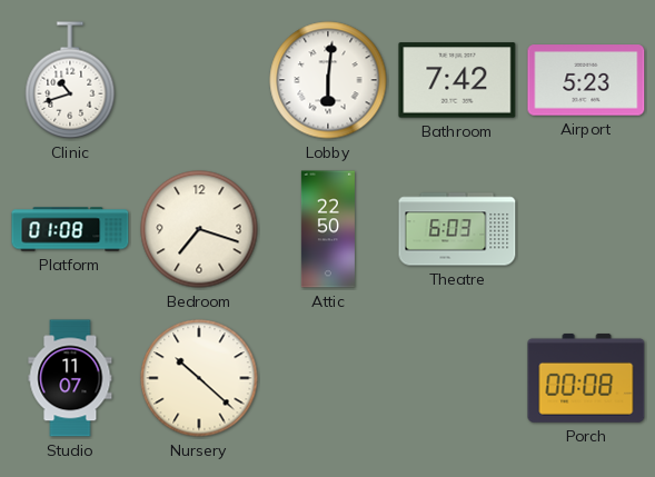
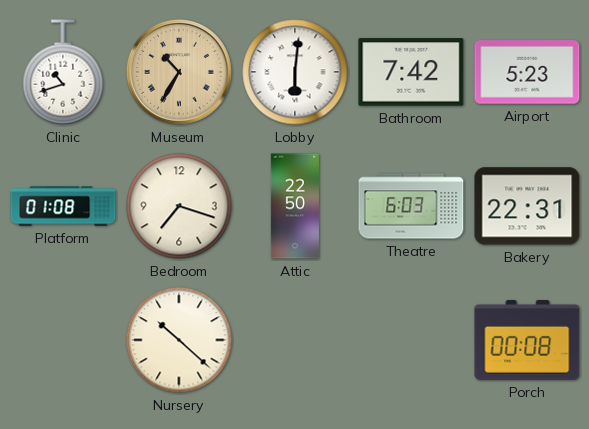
Museum: none -> 10:35 (179, 72)
Bakery: none -> 22:31 (527, 206)
Studio: 11:07 -> none (70, 378)
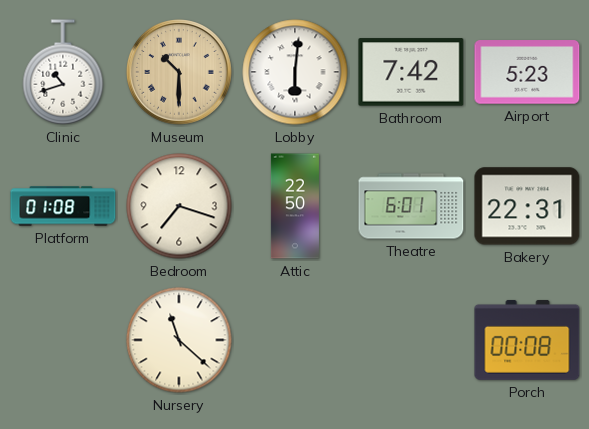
Museum: 10:35 -> 10:30 (179, 72)
Theatre: 6:03 -> 6:01 (411, 206)
Nursery: 10:22 -> 11:22 (179, 340)
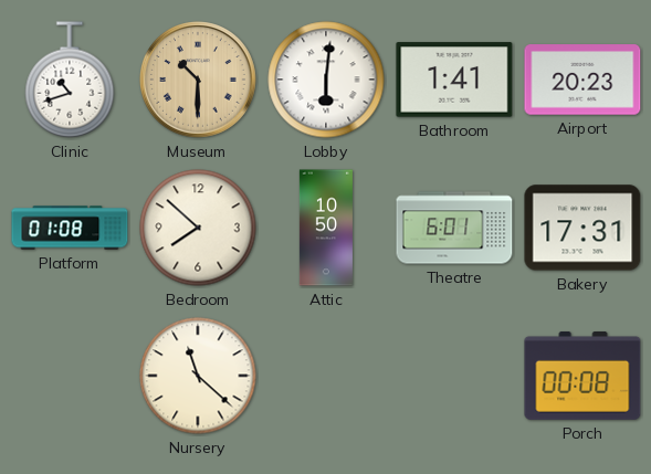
Bathroom: 7:42 -> 1:41 (454, 80)
Airport: 5:23 -> 20:23 (582, 80)
Bedroom: 7:18 -> 7:52 (198, 228)
Attic: 22:50 -> 10:50 (326, 228)
Bakery: 22:31 -> 17:31 (582, 228)
